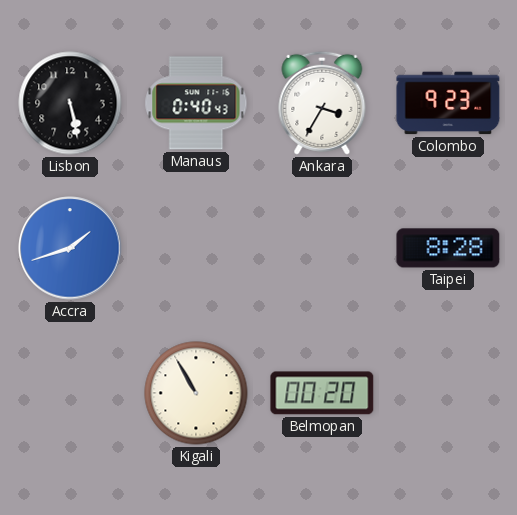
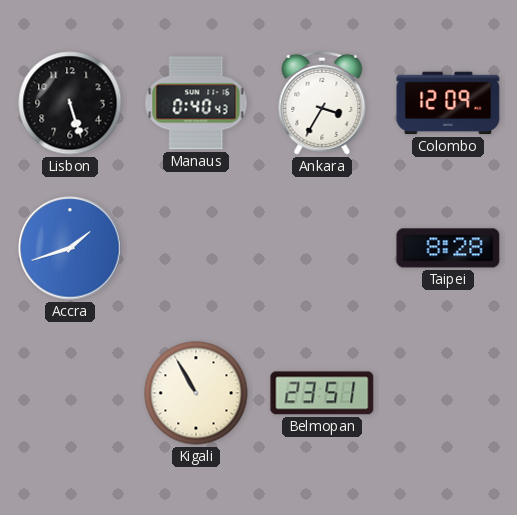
Lisbon: 5:28 -> 5:27 (70, 103)
Colombo: 9:23 -> 12:09 (448, 103)
Belmopan: 00:20 -> 23:51 (322, 393)
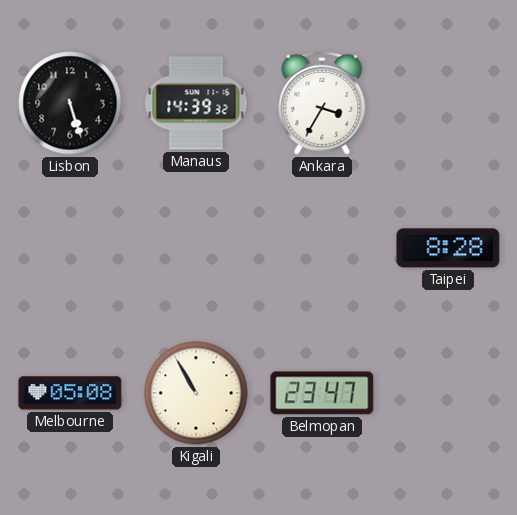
Manaus: 0:40 -> 14:39 (196, 103)
Colombo: 12:09 -> none (448, 103)
Accra: 1:42 -> none (70, 248)
Melbourne: none -> 05:08 (70, 393)
Belmopan: 23:51 -> 23:47 (322, 393)
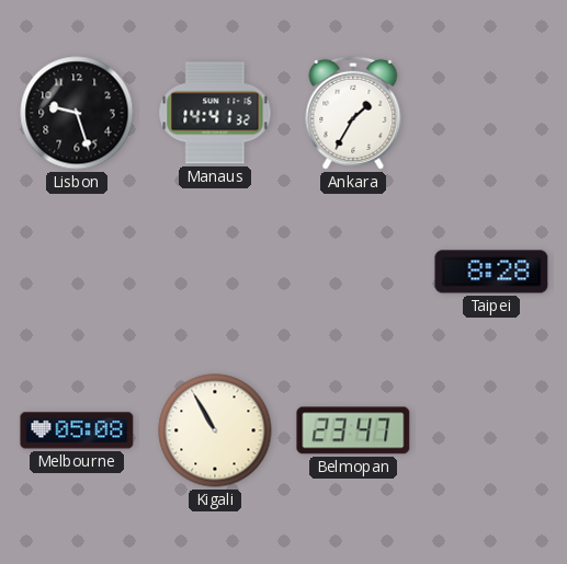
Lisbon: 5:27 -> 9:27 (77, 113)
Manaus: 14:39 -> 14:41 (215, 113)
Ankara: 3:35 -> 1:35 (353, 113)
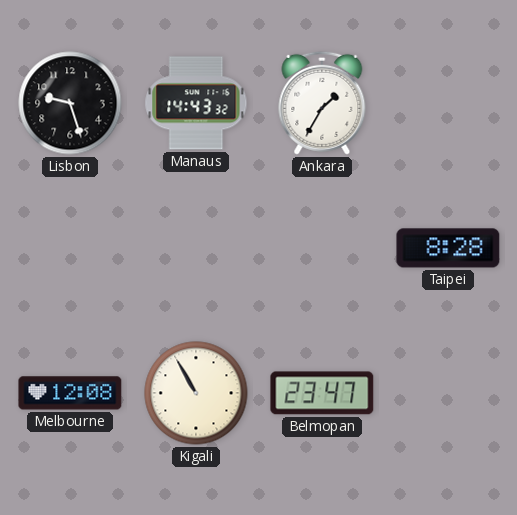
Manaus: 14:41 -> 14:43 (196, 103)
Melbourne: 05:08 -> 12:08 (70, 393)
